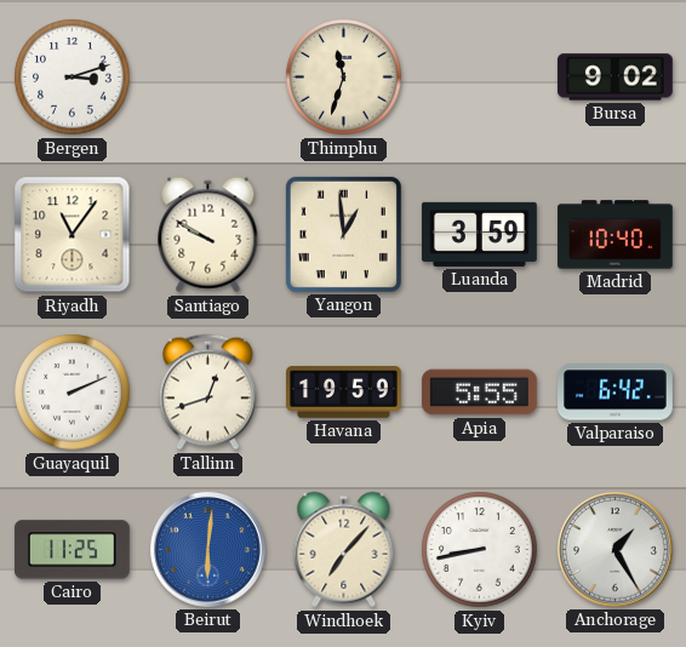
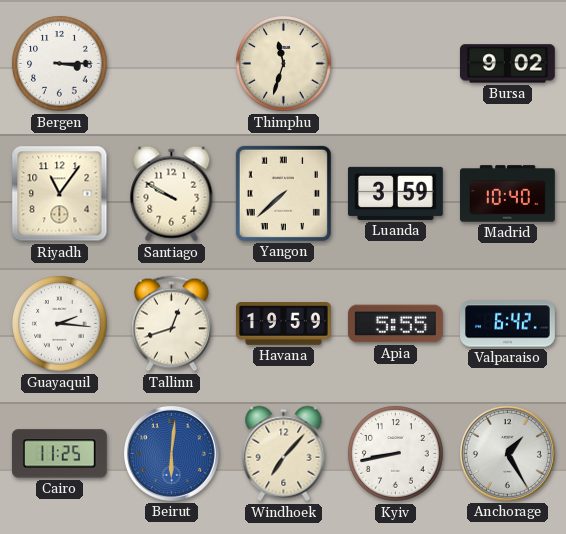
Bergen: 3:12 -> 3:15 (60, 64)
Yangon: 12:59 -> 7:38 (283, 193)
Guayaquil: 2:11 -> 2:16 (60, 324)
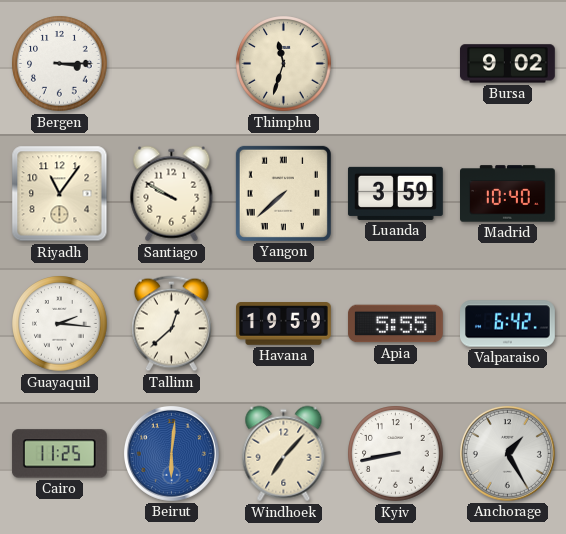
Tallinn: 12:42 -> 12:38 (171, 324)
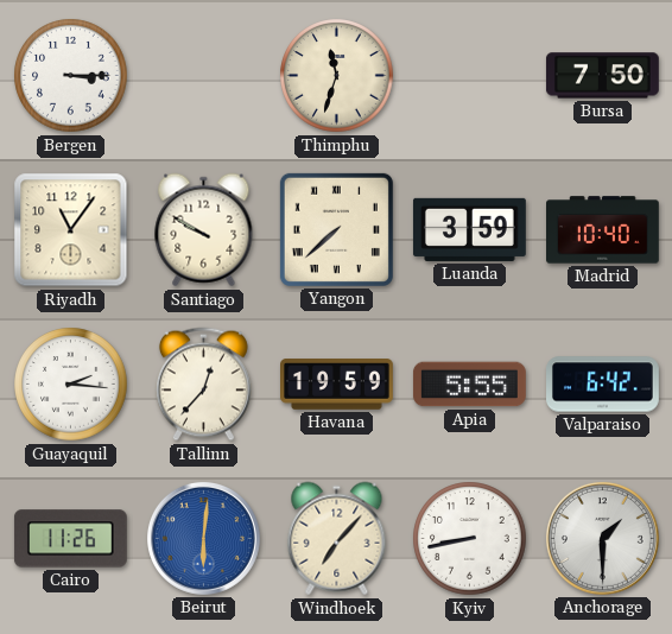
Bursa: 9:02 -> 7:50 (602, 76)
Tallinn: 12:38 -> 12:37 (203, 385)
Cairo: 11:25 -> 11:26 (70, 539)
Anchorage: 1:25 -> 1:30 (602, 538)
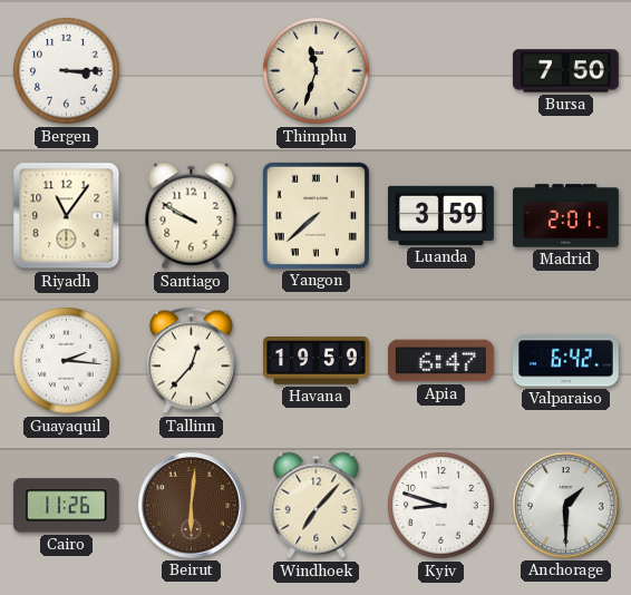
Madrid: 10:40 -> 2:01 (566, 216)
Apia: 5:55 -> 6:47 (440, 361)
Beirut dial: blue -> brown (191, 505)
Kyiv: 8:43 -> 8:48 (441, 506)
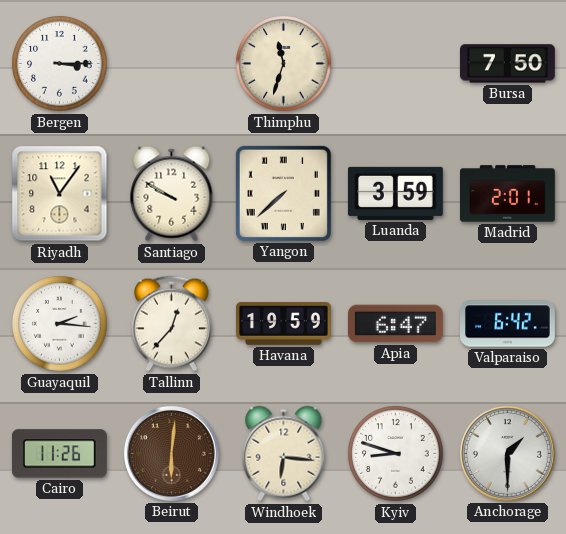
Windhoek: 7:07 -> 6:16 (284, 454)
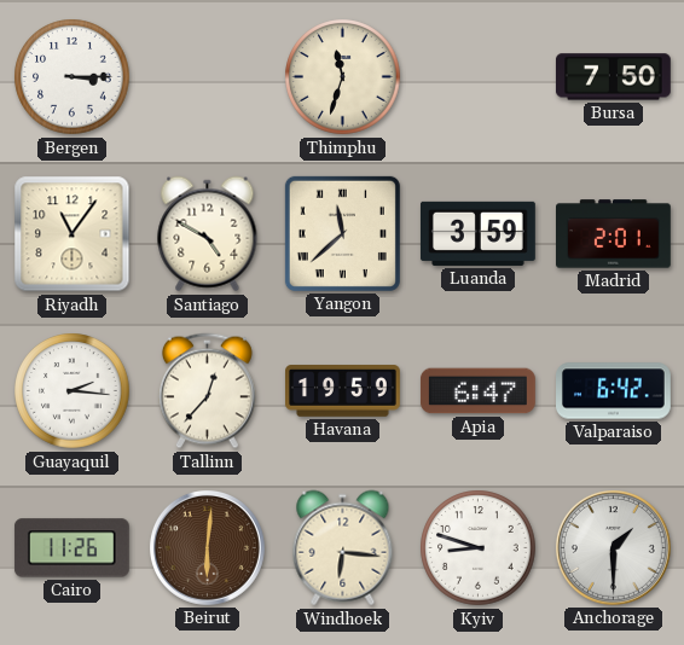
Santiago: 9:50 -> 4:50 (208, 234)
Yangon: 7:38 -> 11:38 (342, 233)
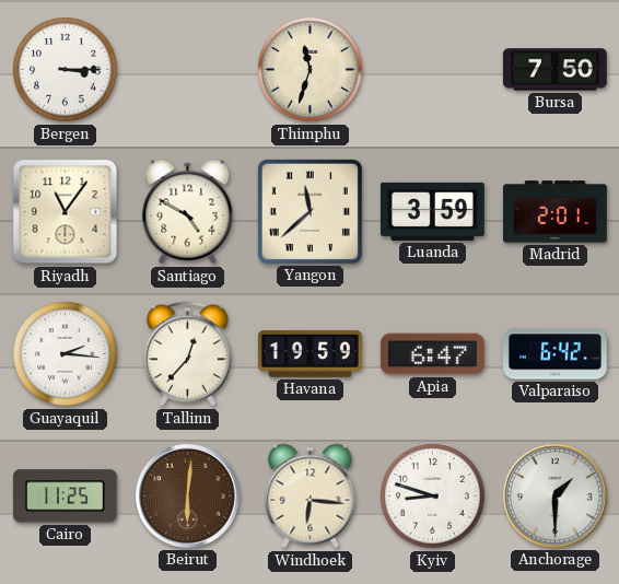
Cairo: 11:26 -> 11:25 (65, 497)
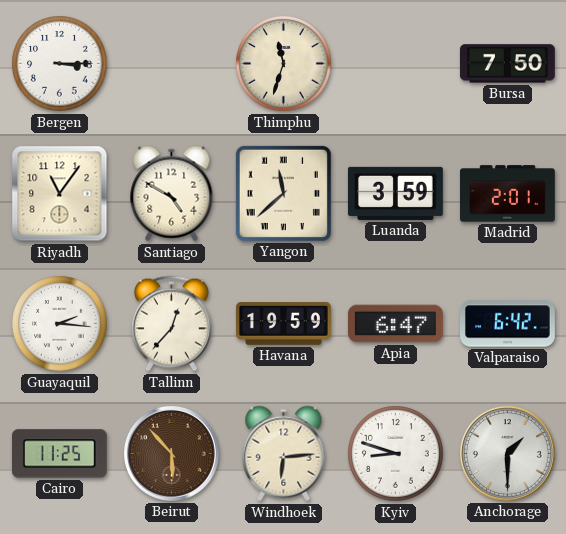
Beirut: 6:01 -> 5:53 (171, 453)
Windhoek: 6:16 -> 6:14 (284, 454)
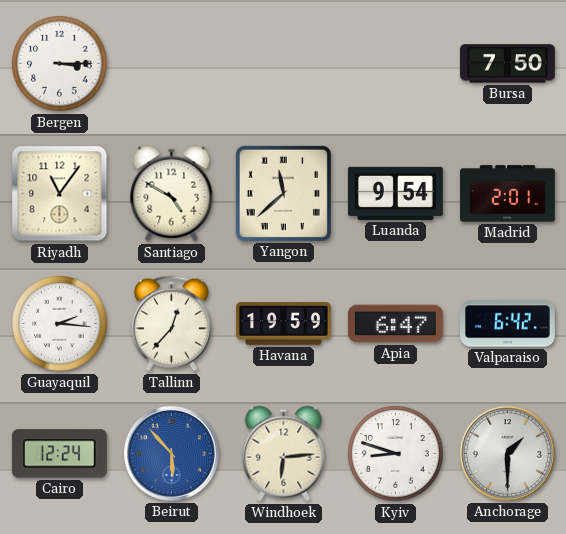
Thimphu: 11:33 -> none (284, 64)
Luanda: 3:59 -> 9:54 (396, 193)
Cairo: 11:25 -> 12:24 (59, 454)
Beirut dial: brown -> blue (171, 453)
